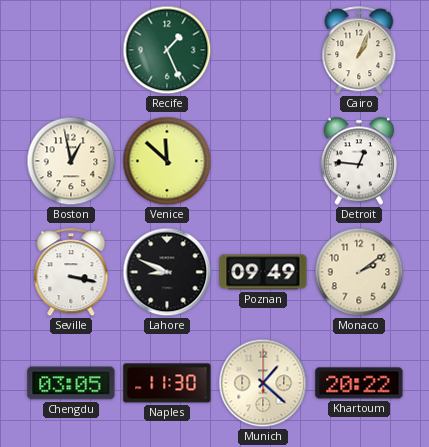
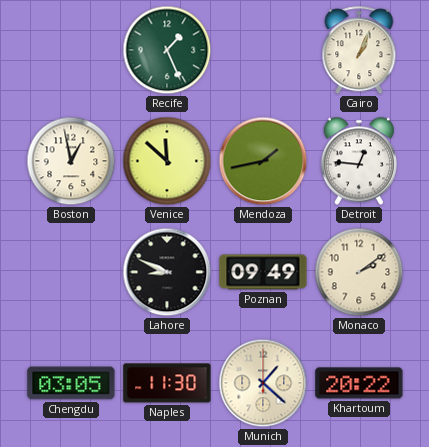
Mendoza: none -> 1:43 (263, 161)
Seville: 3:17 -> none (71, 273)
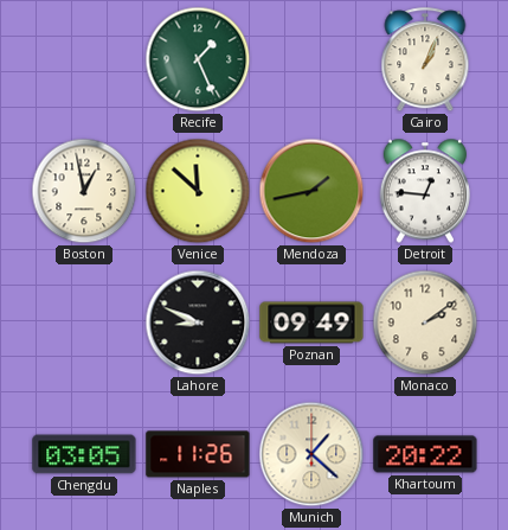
Naples: 11:30 -> 11:26 (198, 454)
